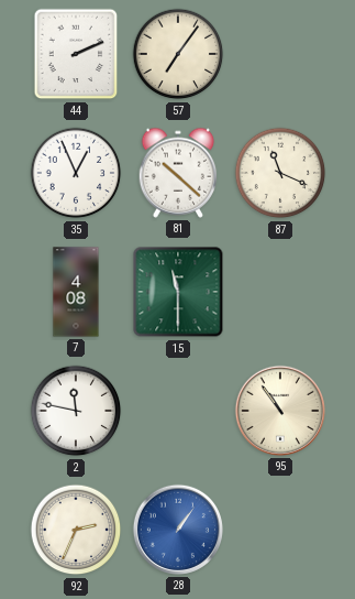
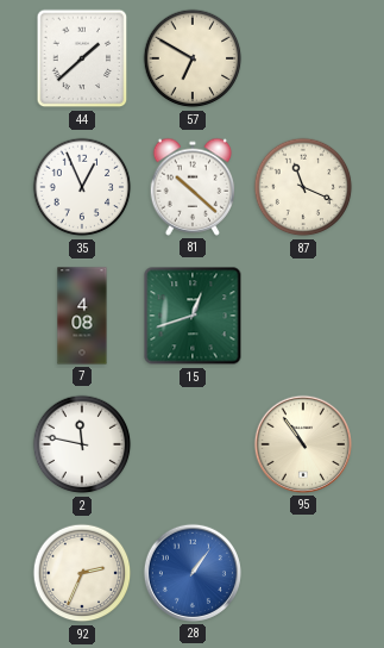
44: 2:11 -> 1:38 (82, 58)
57: 7:06 -> 6:50 (193, 58)
15: 11:30 -> 12:42 (193, 316)
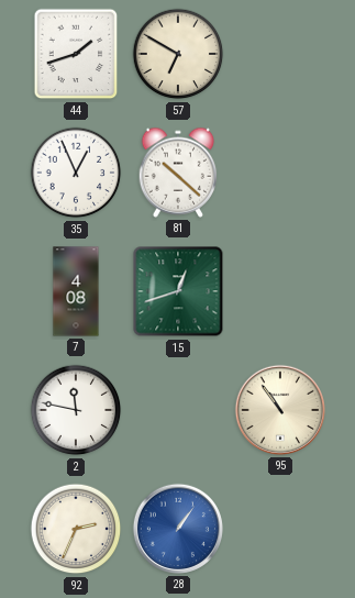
44: 1:38 -> 1:42 (76, 54)
87: 11:19 -> none (303, 187)
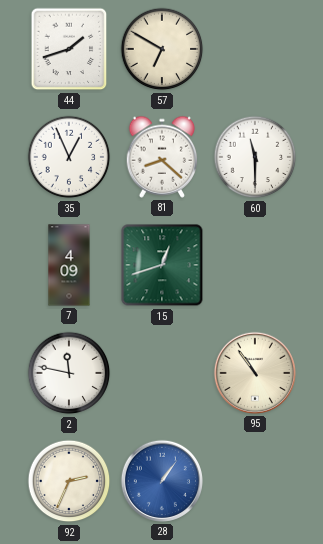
81: 10:22 -> 8:22 (162, 157)
60: none -> 11:30 (255, 157)
7: 4:08 -> 4:09 (69, 265)
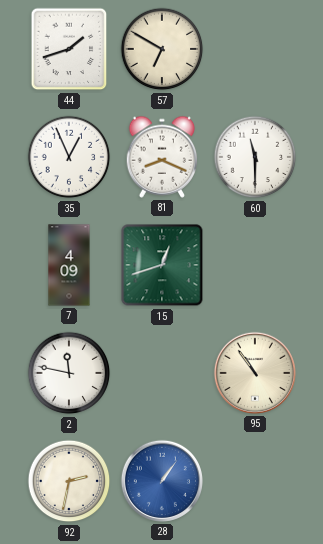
81: 8:22 -> 8:19 (162, 157)
92: 2:34 -> 2:32 (69, 481)
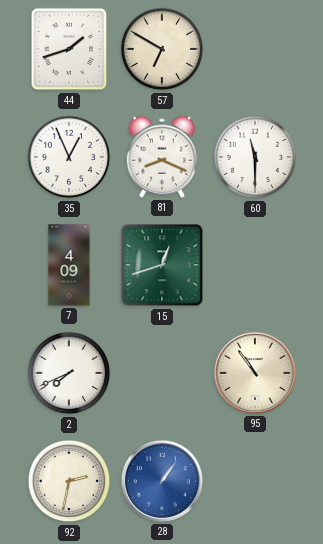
2: 11:47 -> 7:41 (69, 373)
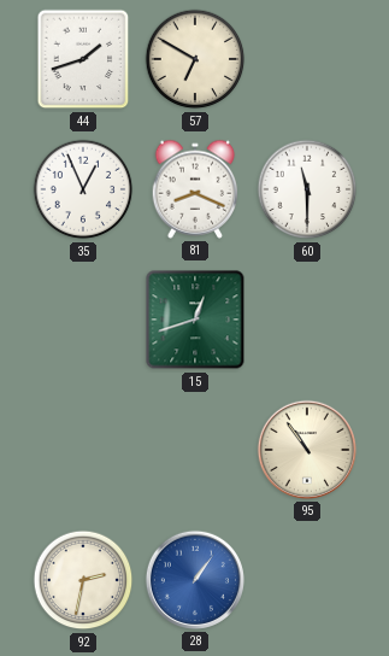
7: 4:09 -> none (69, 265)
2: 7:41 -> none (69, 373)
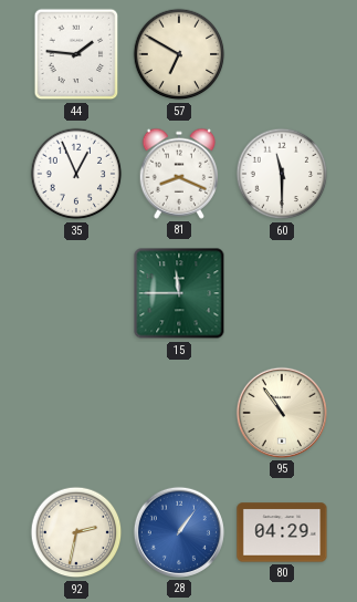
44: 1:42 -> 1:46 (76, 54)
15: 12:42 -> 11:45 (179, 293)
80: none -> 04:29 (282, 532)
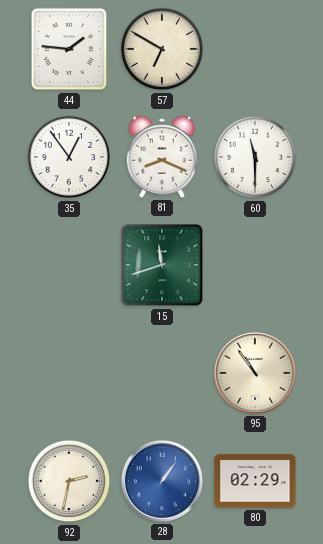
35: 12:56 -> 12:54 (69, 157)
15: 11:45 -> 11:42 (162, 265)
80: 04:29 -> 02:29 (255, 481)
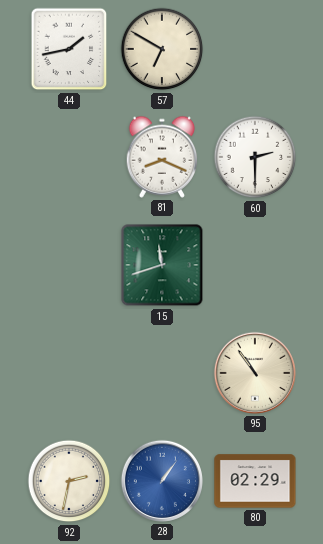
44: 1:46 -> 1:43 (69, 49)
35: 12:54 -> none (69, 157)
60: 11:30 -> 2:30 (255, 157)
